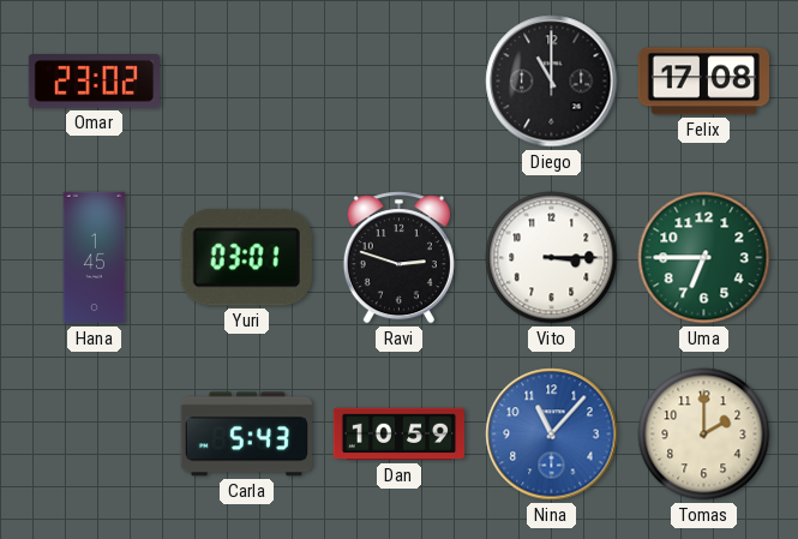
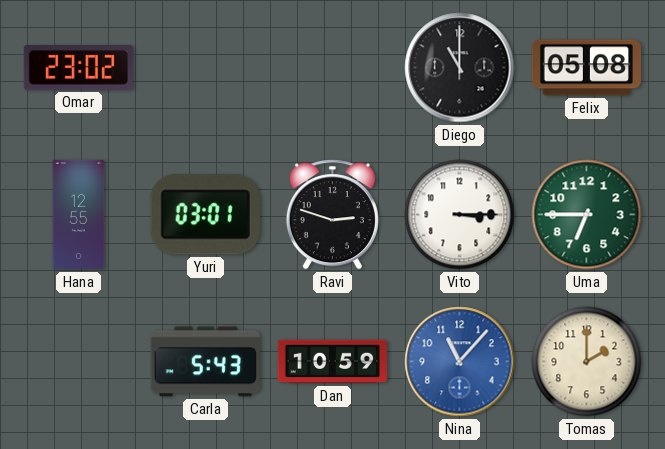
Felix: 17:08 -> 05:08 (586, 68)
Hana: 1:45 -> 12:55 (79, 215)
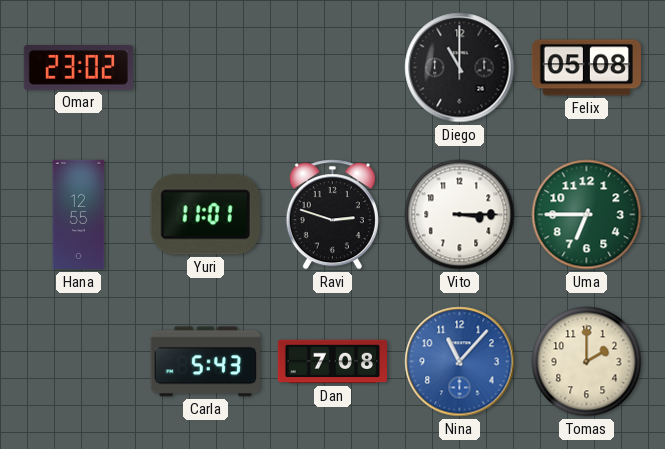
Yuri: 03:01 -> 11:01 (205, 215)
Dan: 10:59 -> 7:08 (332, 362)
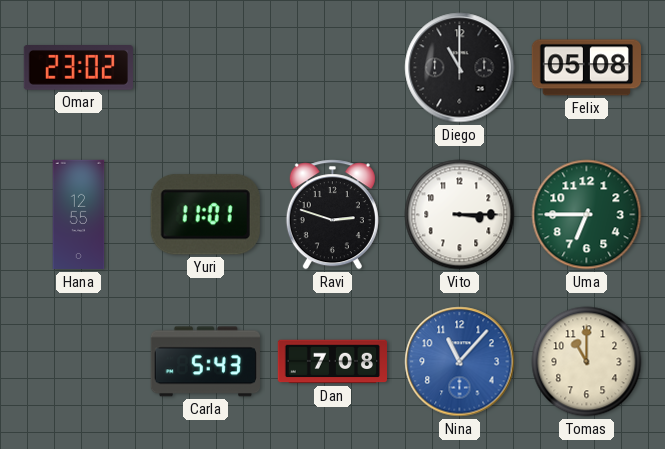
Tomas: 2:00 -> 11:00 (587, 362)
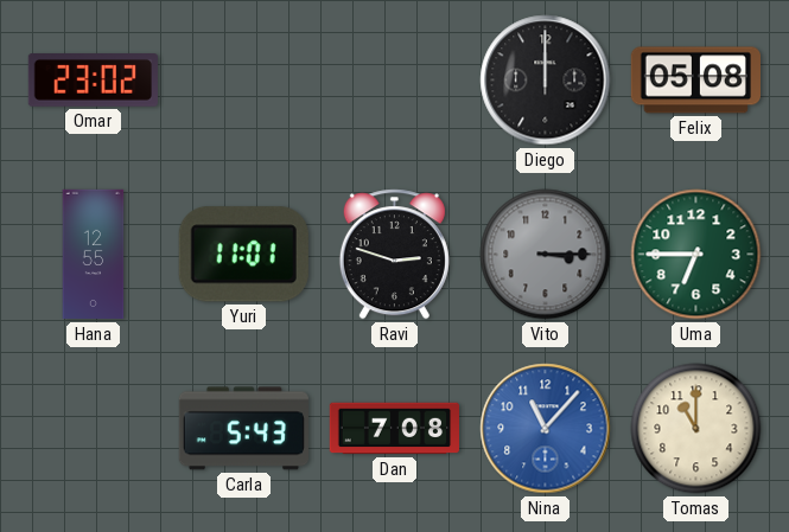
Diego: 11:00 -> 12:00 (546, 81)
Vito dial: white -> grey (546, 255)
